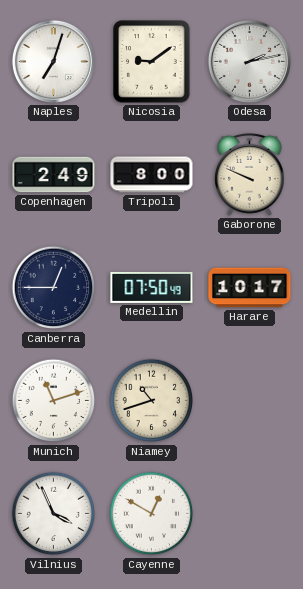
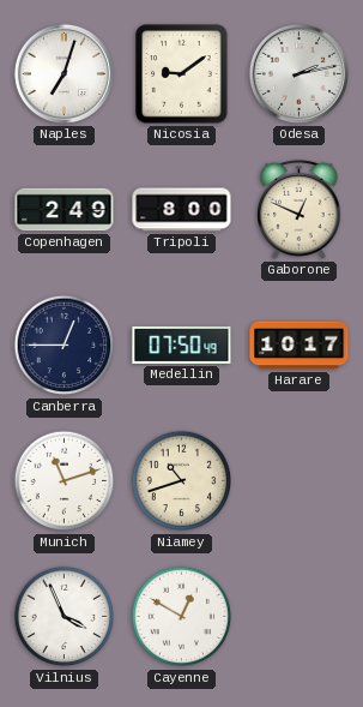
Gaborone: 9:49 -> 12:49 (300, 210)
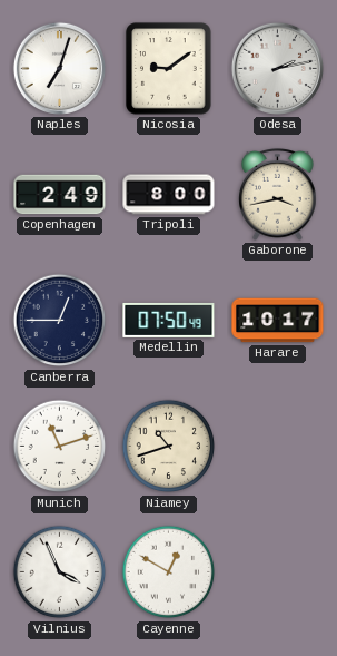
Gaborone: 12:49 -> 3:43 (278, 195)
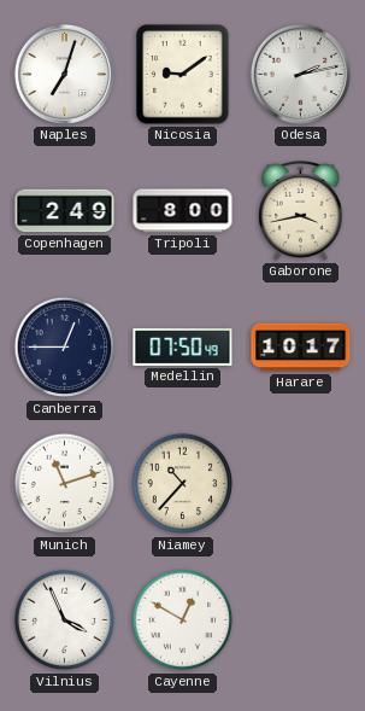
Niamey: 10:42 -> 10:37 (183, 484)
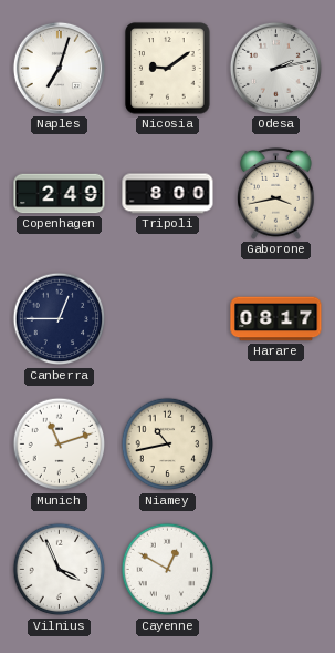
Medellin: 07:50 -> none (183, 346)
Harare: 10:17 -> 08:17 (276, 319)
Niamey: 10:37 -> 10:43 (168, 445)
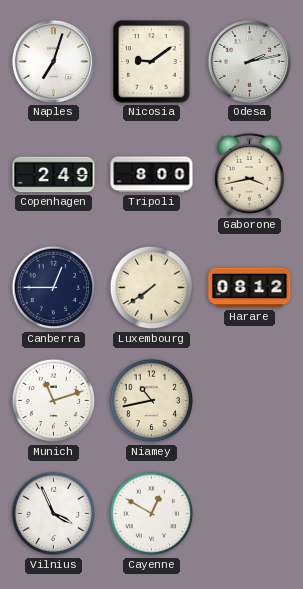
Luxembourg: none -> 7:39 (152, 288)
Harare: 08:17 -> 08:12 (250, 288)
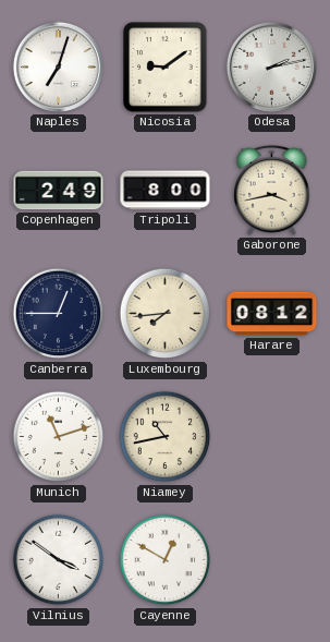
Luxembourg: 7:39 -> 7:44 (166, 314)
Vilnius: 3:56 -> 3:51 (59, 560)
